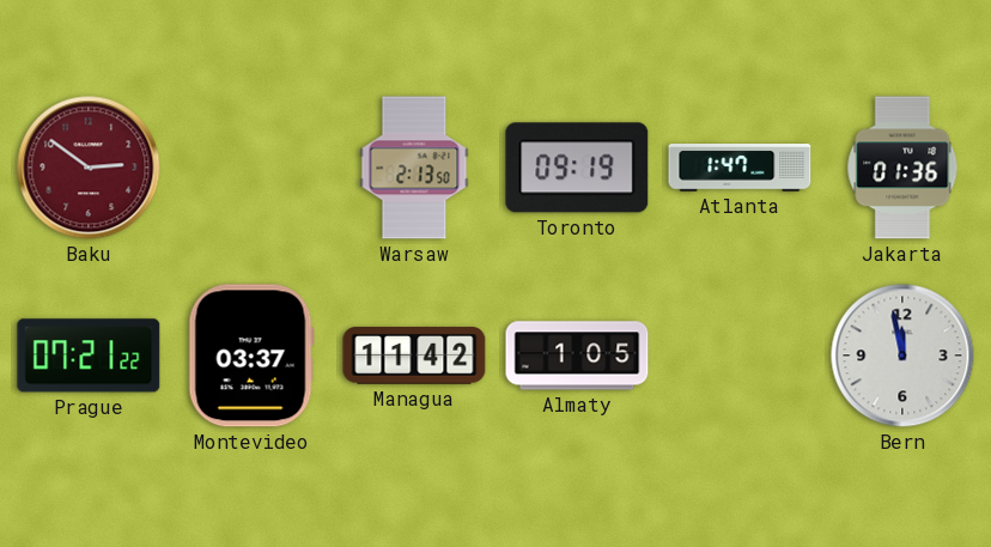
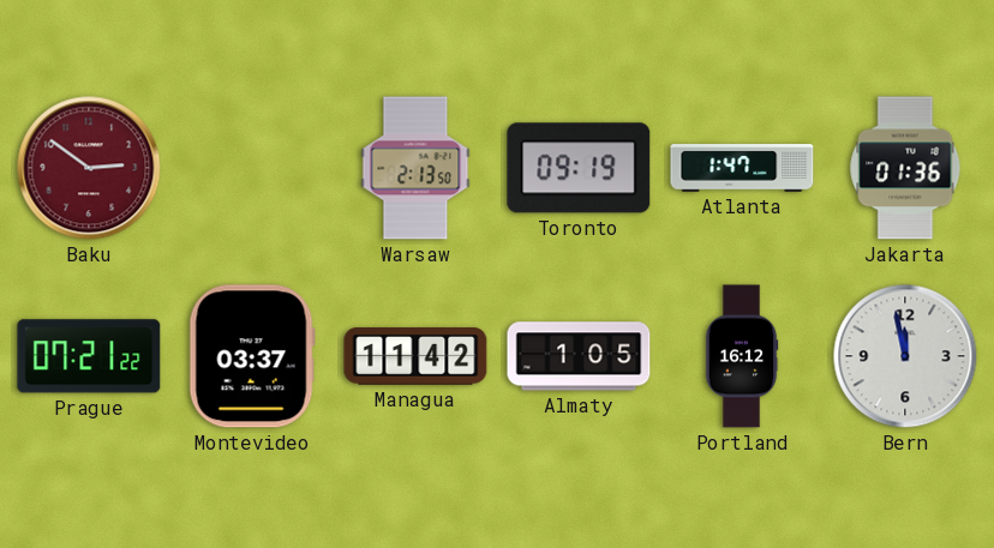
Portland: none -> 16:12 (742, 356)
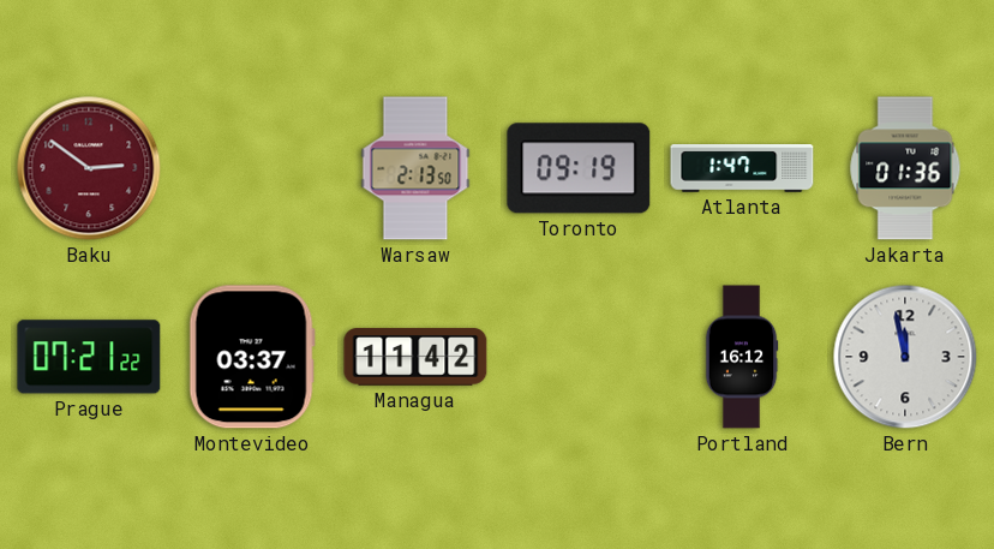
Almaty: 1:05 -> none (579, 356)
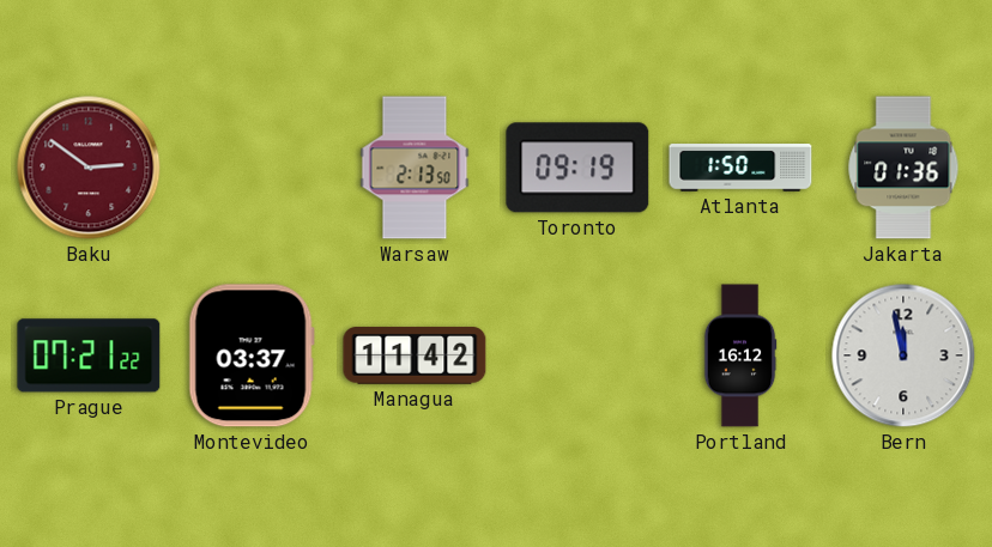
Atlanta: 1:47 -> 1:50 (740, 168)
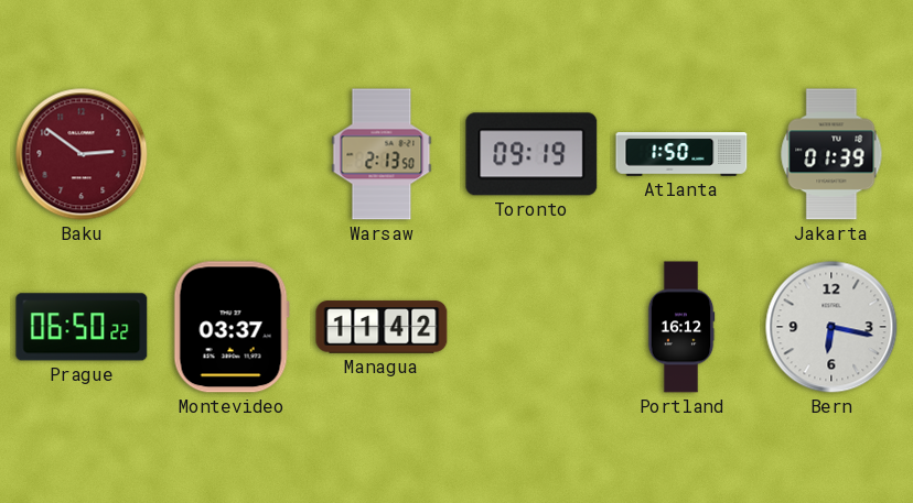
Jakarta: 01:36 -> 01:39 (831, 154)
Prague: 07:21 -> 06:50 (82, 327)
Bern: 11:58 -> 6:17 (831, 327)
